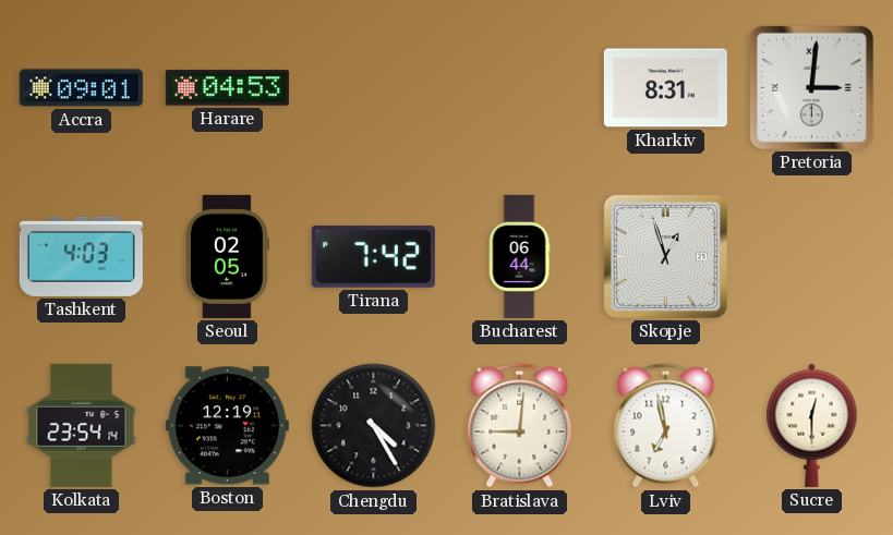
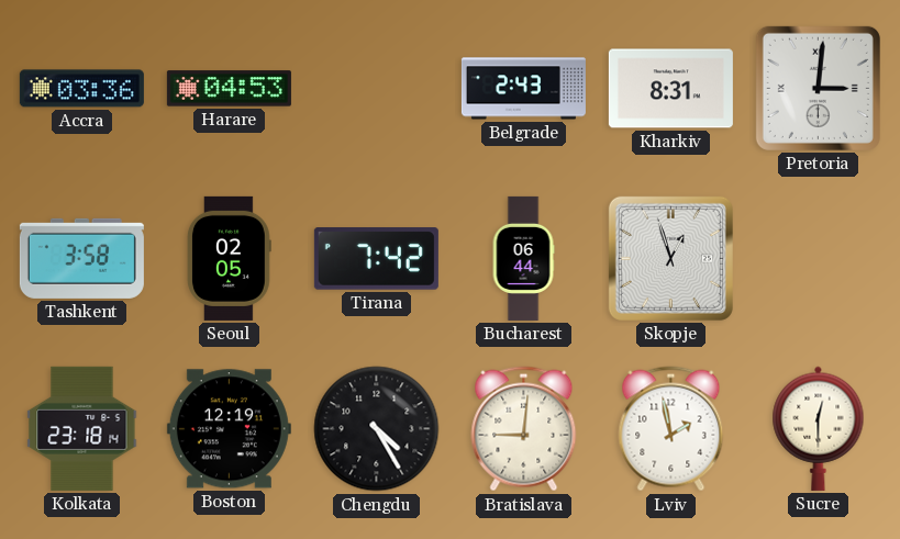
Accra: 09:01 -> 03:36 (81, 89)
Belgrade: none -> 2:43 (523, 89)
Tashkent: 4:03 -> 3:58 (81, 258)
Kolkata: 23:54 -> 23:18 (82, 428)
Lviv: 6:58 -> 1:58 (671, 429)
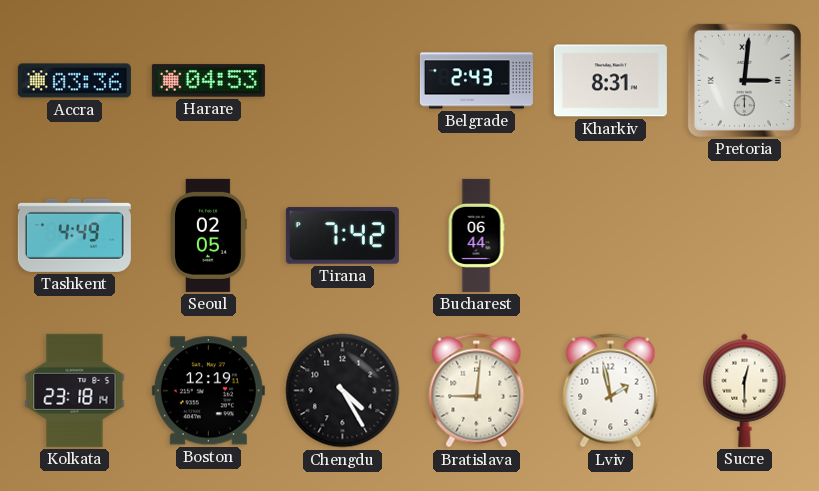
Tashkent: 3:58 -> 4:49 (74, 235)
Skopje: 12:57 -> none (670, 258)
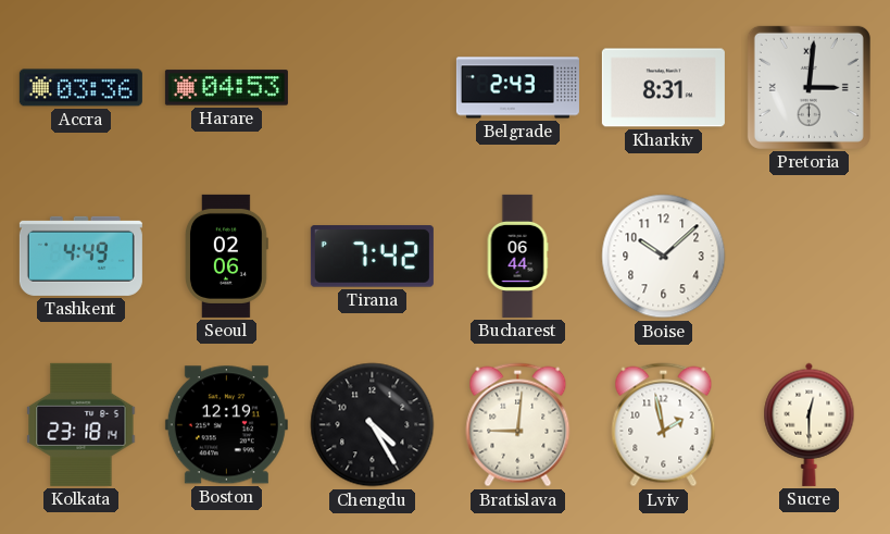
Seoul: 02:05 -> 02:06 (226, 256)
Boise: none -> 10:08 (664, 257)
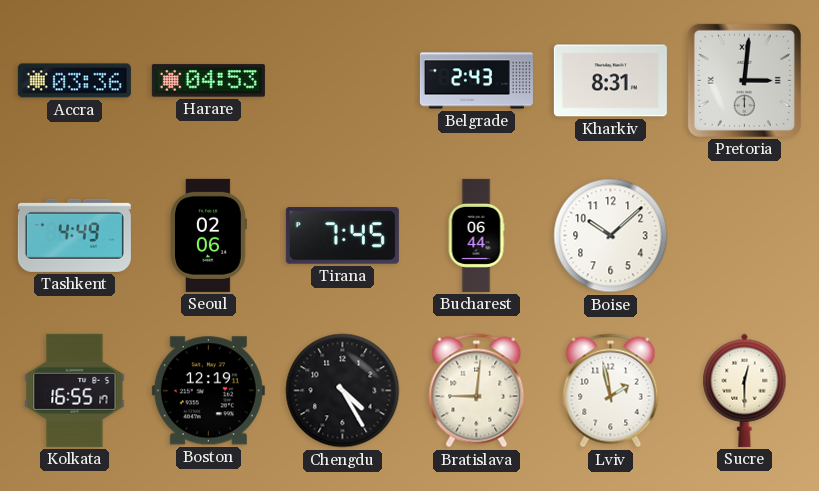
Tirana: 7:42 -> 7:45 (342, 236)
Kolkata: 23:18 -> 16:55 (75, 390)
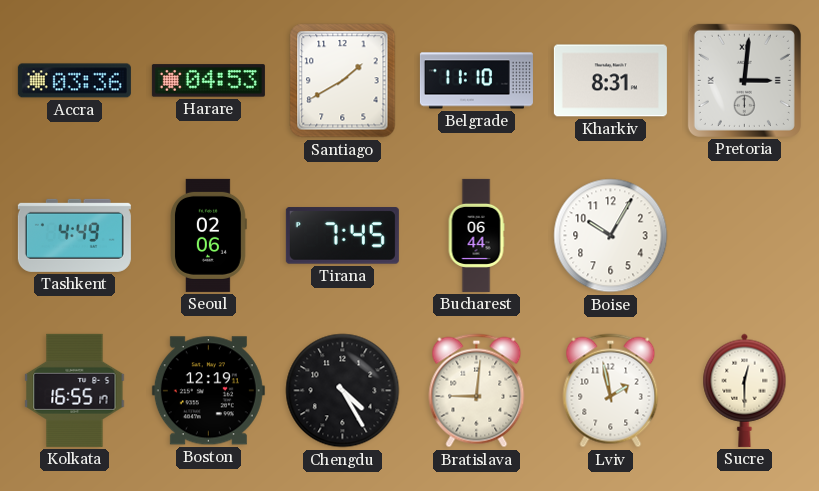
Santiago: none -> 1:40 (343, 81)
Belgrade: 2:43 -> 11:10 (476, 81)
Boise: 10:08 -> 10:05 (611, 236)
